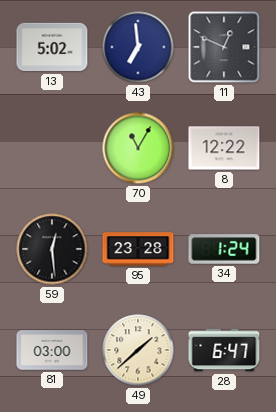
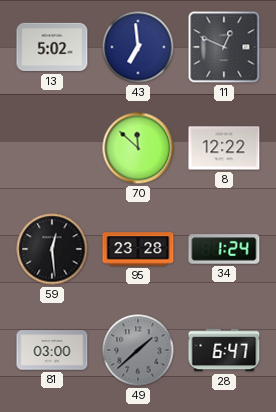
70: 11:05 -> 11:52 (138, 148)
49 dial: cream -> grey (138, 350)
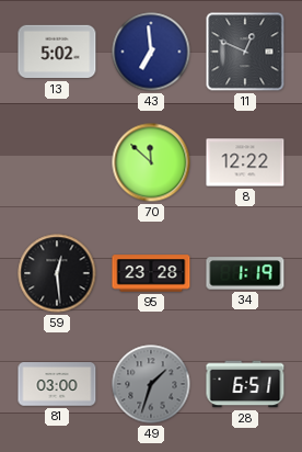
34: 1:24 -> 1:19 (245, 273)
49: 1:38 -> 1:33 (151, 384)
28: 6:47 -> 6:51 (245, 384)
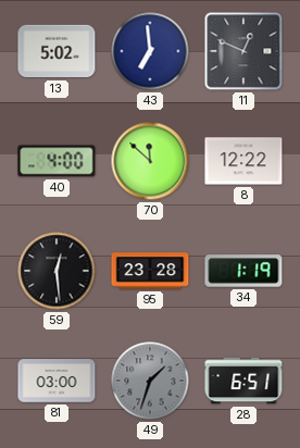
40: none -> 4:00 (57, 161)
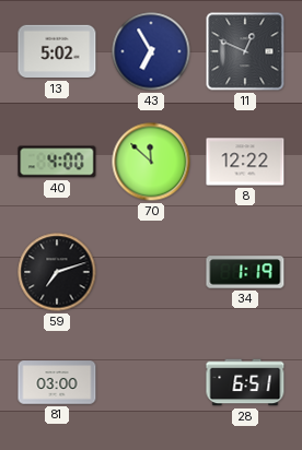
43: 6:59 -> 6:55 (151, 51)
59: 12:29 -> 7:12 (57, 272)
95: 23:28 -> none (150, 271)
49: 1:33 -> none (150, 381)
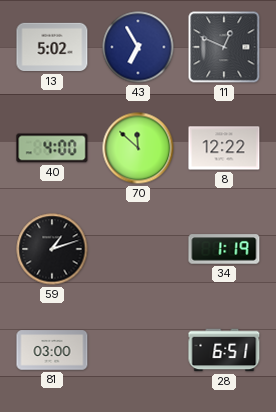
59: 7:12 -> 1:12 (52, 249)
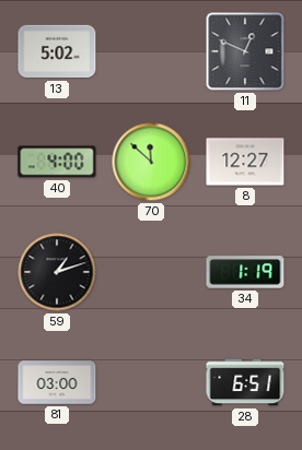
43: 6:55 -> none (138, 47)
8: 12:22 -> 12:27 (245, 162)
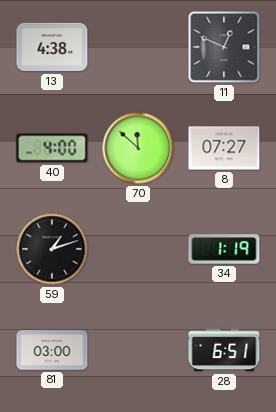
13: 5:02 -> 4:38 (52, 47)
8: 12:27 -> 07:27 (224, 148)
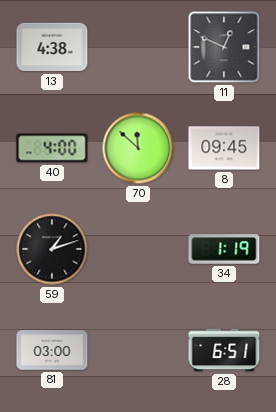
8: 07:27 -> 09:45 (224, 148)
